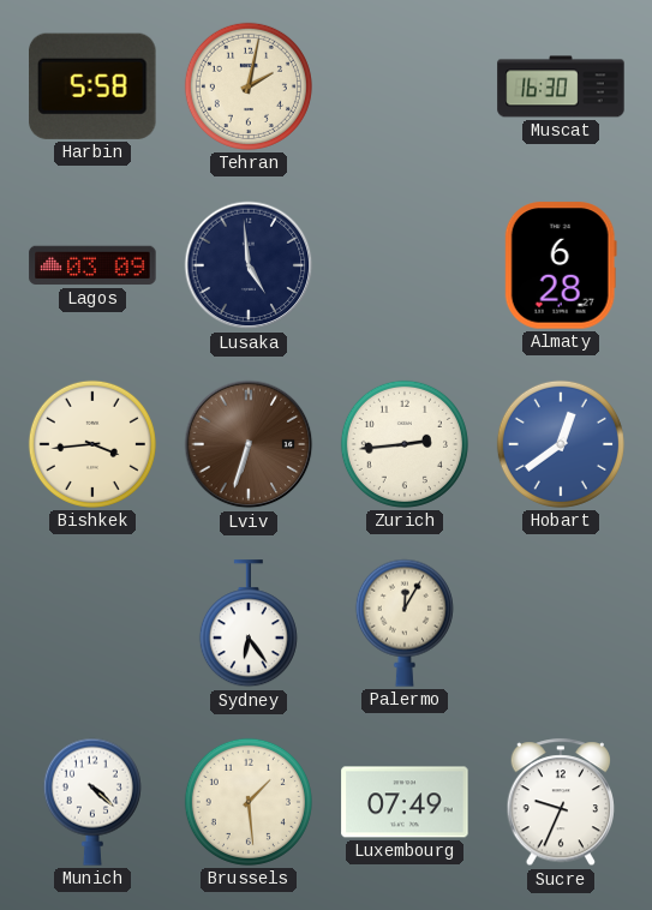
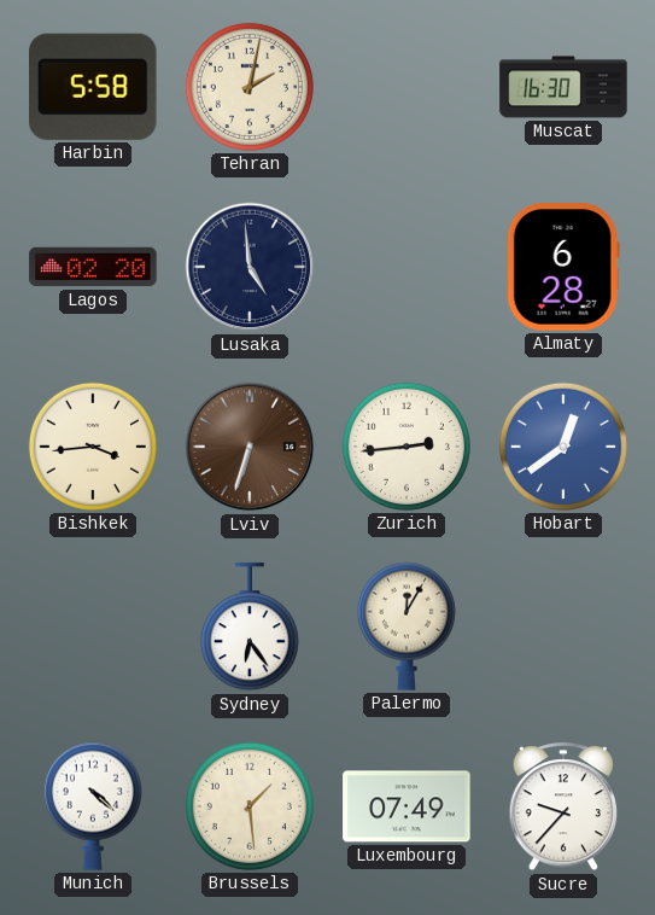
Lagos: 03:09 -> 02:20 (93, 267)
Sucre: 9:34 -> 9:37 (563, 808)
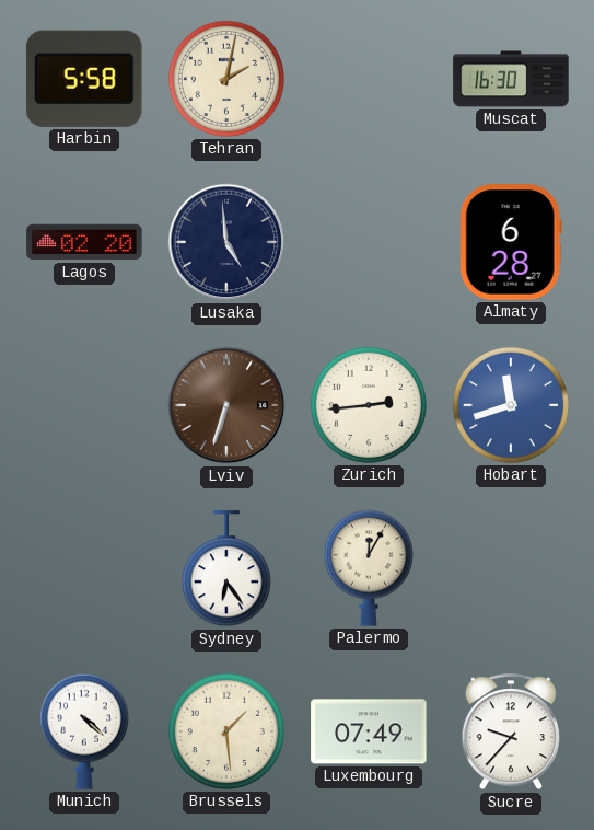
Bishkek: 3:44 -> none (93, 447)
Hobart: 12:39 -> 11:42 (511, 405)
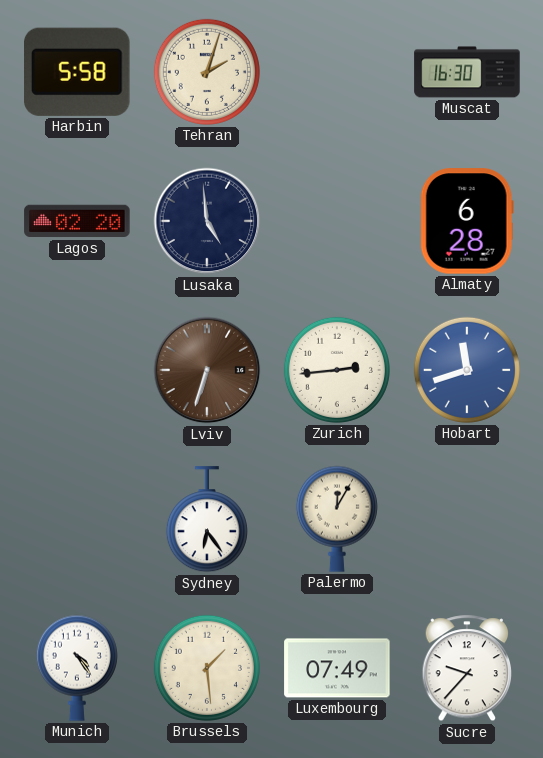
Tehran: 2:02 -> 2:03 (207, 72)
Munich: 4:22 -> 4:24 (77, 668)
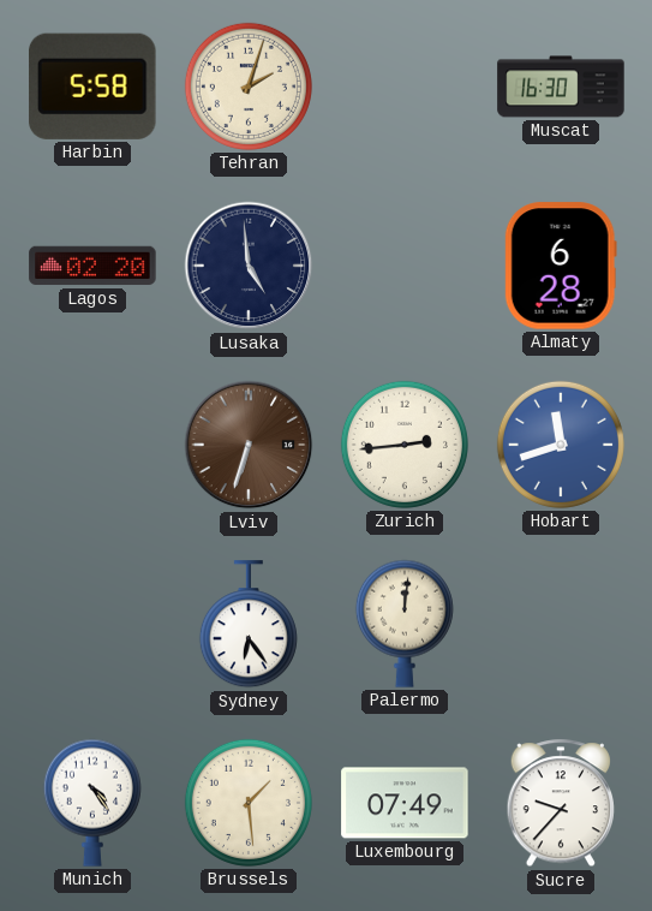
Palermo: 12:05 -> 12:01 (405, 624)
